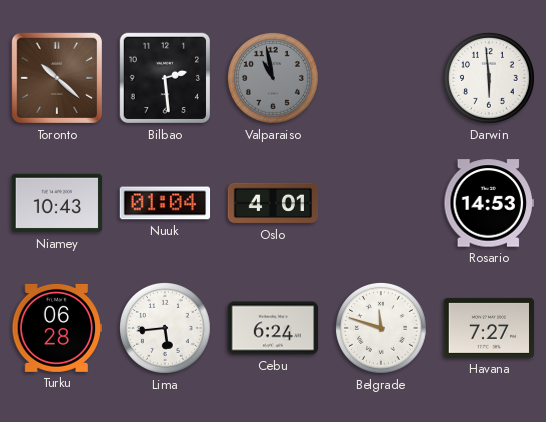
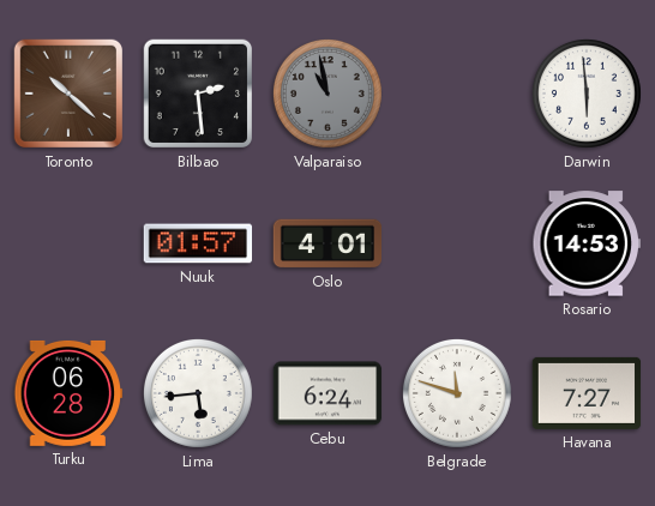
Niamey: 10:43 -> none (57, 203)
Nuuk: 01:04 -> 01:57 (198, 243)
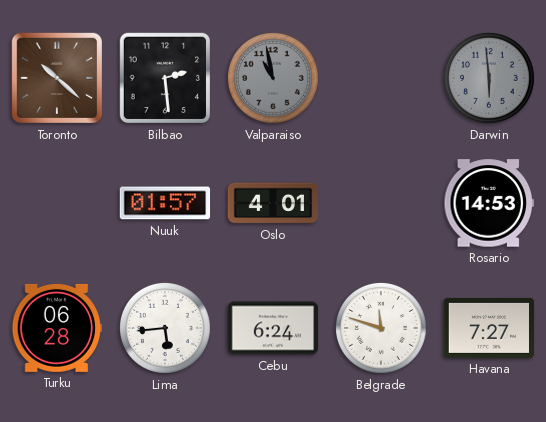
Darwin dial: white -> grey (489, 78)
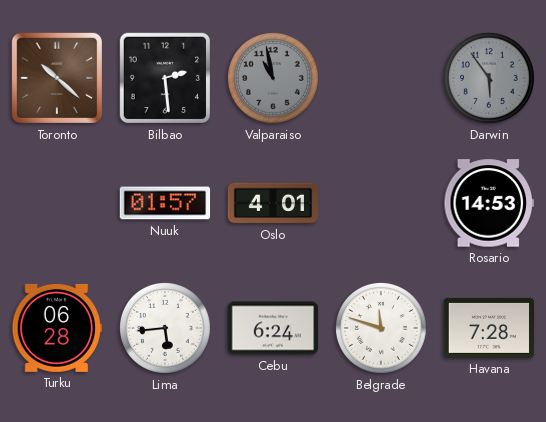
Darwin: 5:59 -> 5:54 (489, 78)
Havana: 7:27 -> 7:28 (489, 328)
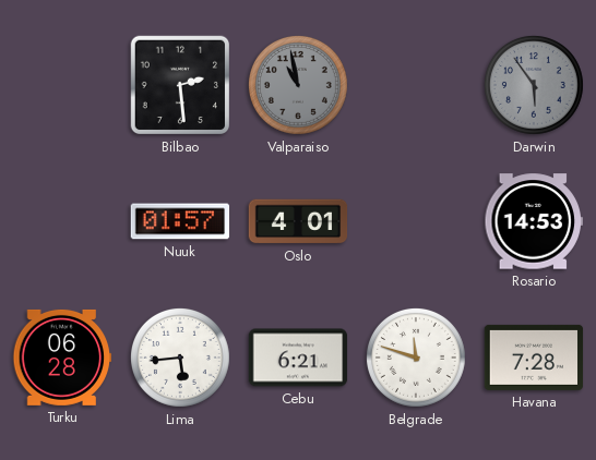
Toronto: 10:22 -> none (57, 78)
Cebu: 6:24 -> 6:21 (298, 358)
